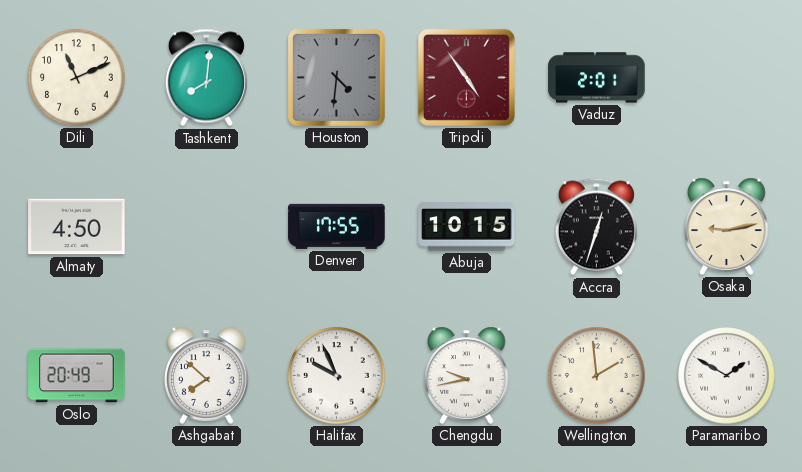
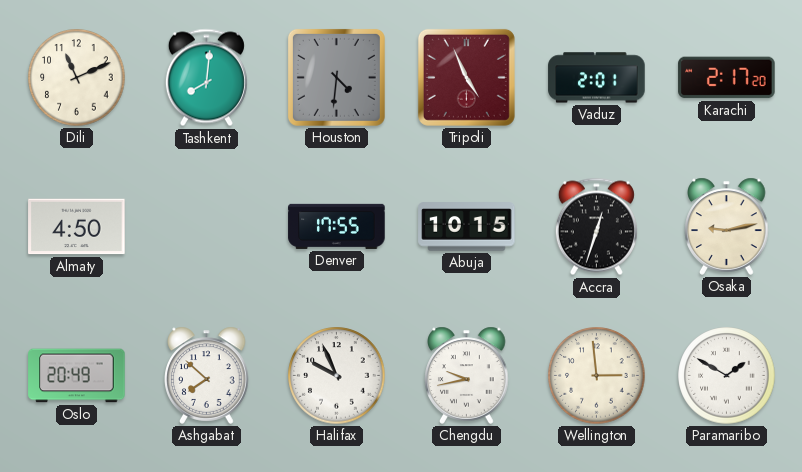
Tripoli: 4:54 -> 4:56 (466, 77)
Karachi: none -> 2:17 (727, 78)
Wellington: 1:59 -> 2:59 (597, 376)
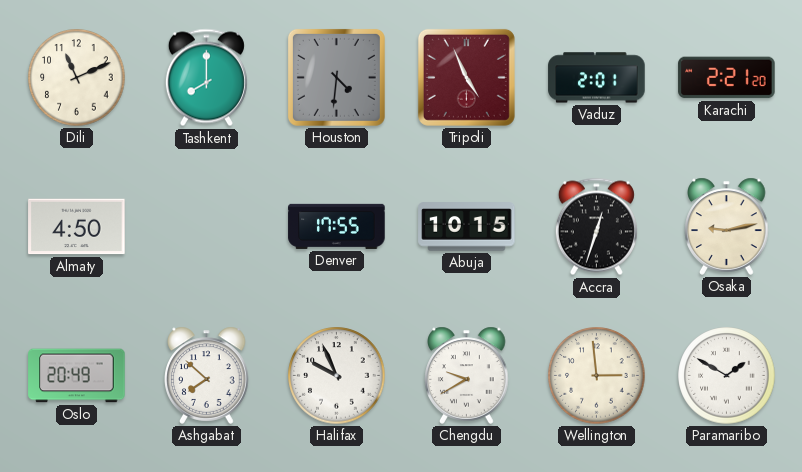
Tashkent: 8:01 -> 8:00 (206, 78)
Karachi: 2:17 -> 2:21 (727, 78)
Chengdu: 9:43 -> 9:40 (467, 375)
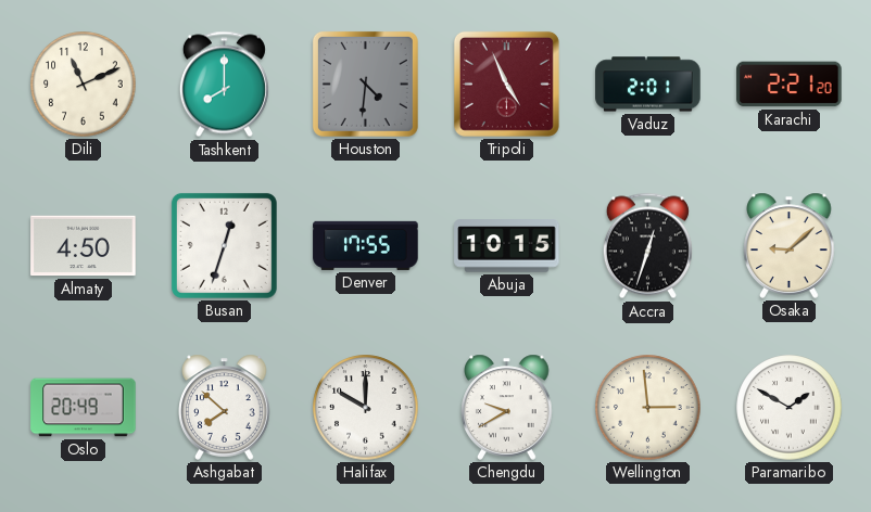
Busan: none -> 12:33 (224, 245)
Osaka: 9:13 -> 9:08 (790, 245)
Halifax: 9:56 -> 10:00 (366, 408)
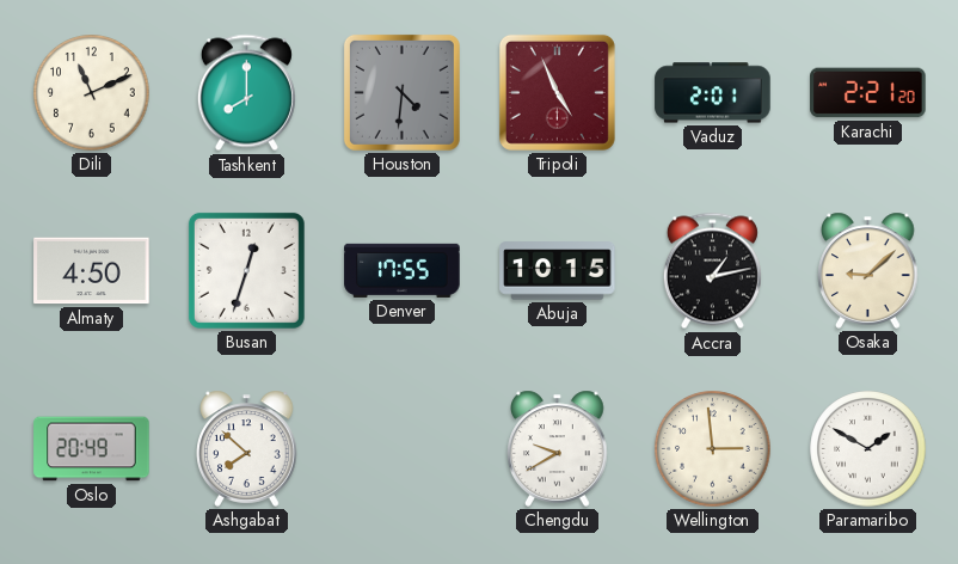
Accra: 12:33 -> 1:13 (712, 271)
Halifax: 10:00 -> none (366, 408)
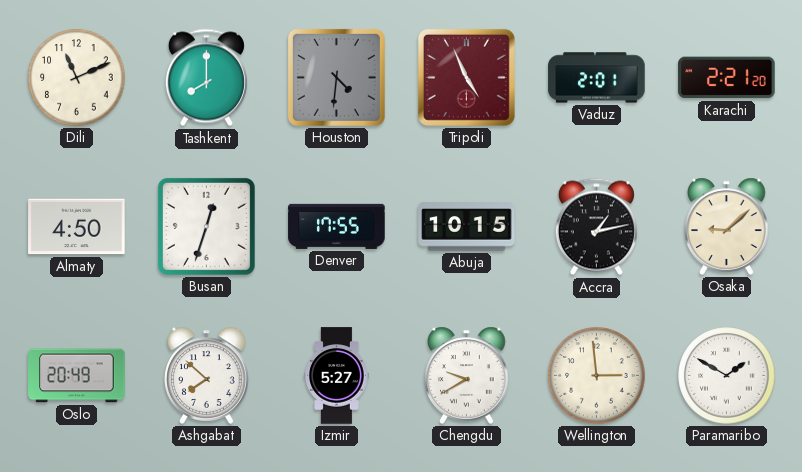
Izmir: none -> 5:27 (337, 376)
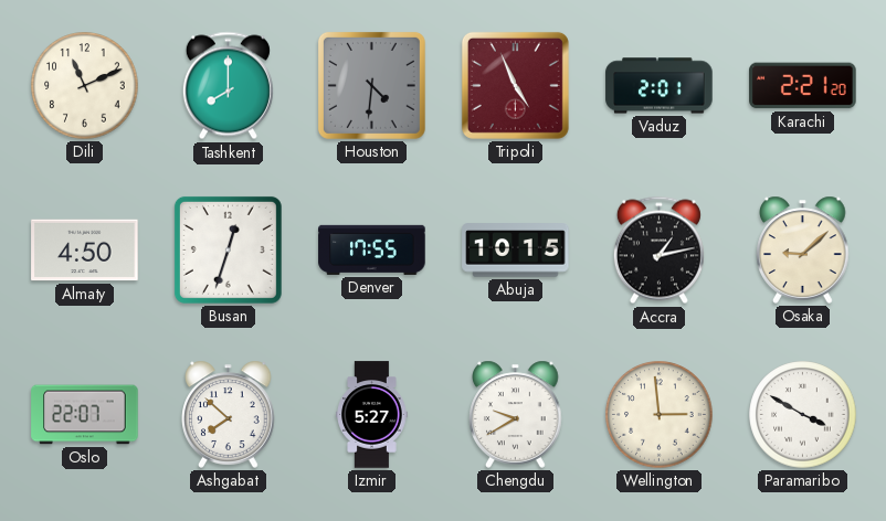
Oslo: 20:49 -> 22:07 (85, 415)
Paramaribo: 1:50 -> 3:50 (803, 415)
